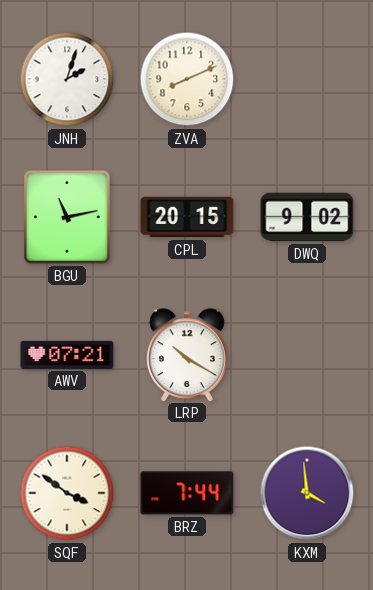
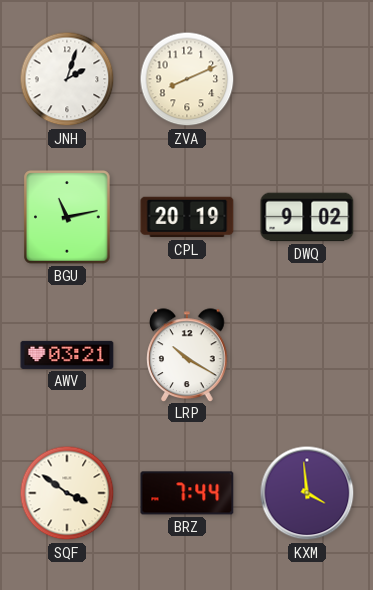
CPL: 20:15 -> 20:19 (187, 217)
AWV: 07:21 -> 03:21 (67, 355)
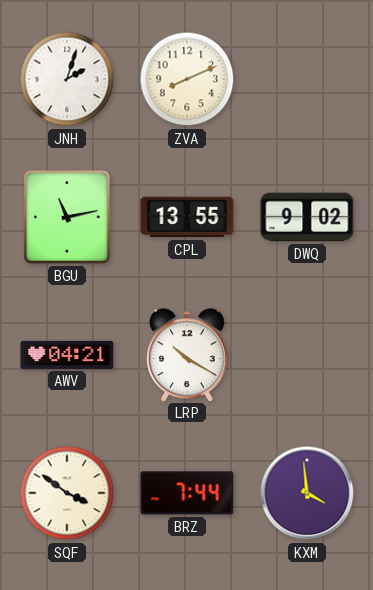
CPL: 20:19 -> 13:55 (187, 217)
AWV: 03:21 -> 04:21 (67, 355)
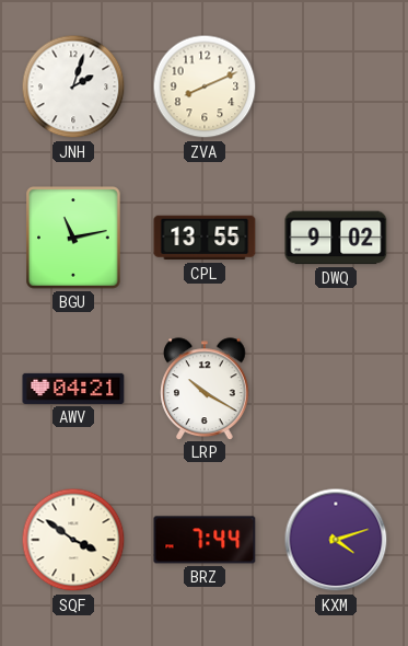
KXM: 3:59 -> 4:12 (336, 540)
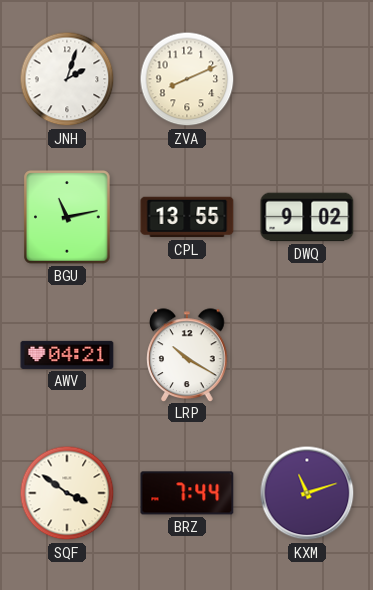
KXM: 4:12 -> 11:12 (307, 493)
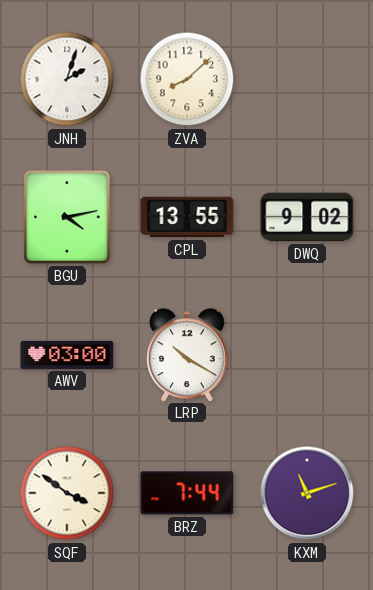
ZVA: 8:11 -> 8:08 (187, 79)
BGU: 11:13 -> 4:13 (67, 217)
AWV: 04:21 -> 03:00 (67, 355)
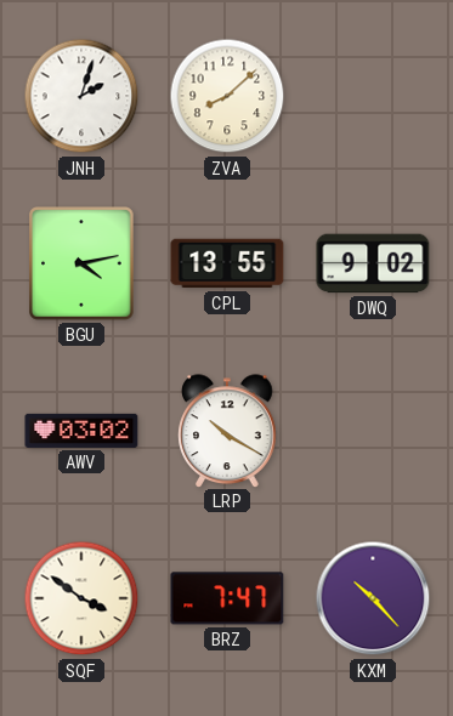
AWV: 03:00 -> 03:02 (81, 431)
BRZ: 7:44 -> 7:47 (227, 598)
KXM: 11:12 -> 10:23 (373, 598)
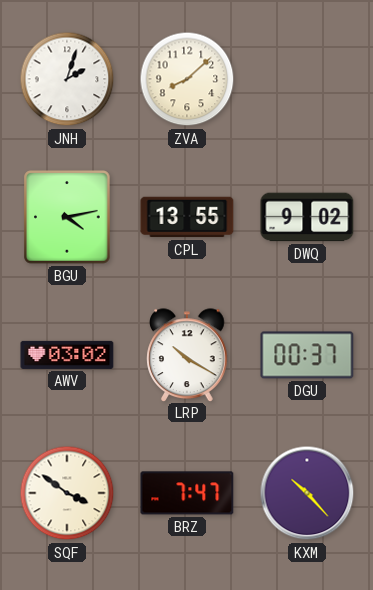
DGU: none -> 00:37 (307, 355)
